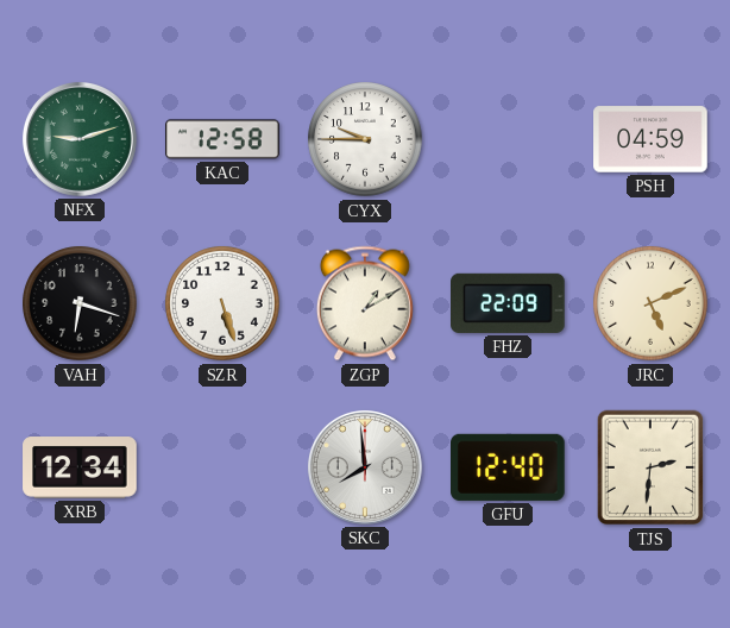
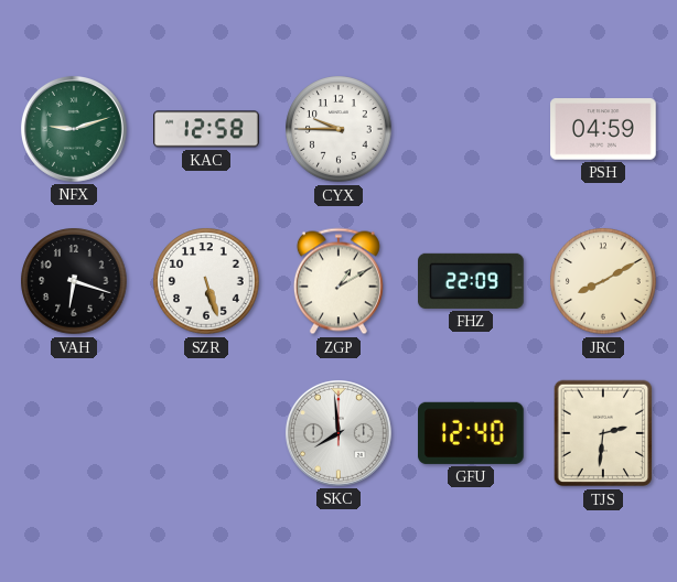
JRC: 5:11 -> 8:10 (603, 281)
XRB: 12:34 -> none (80, 467)
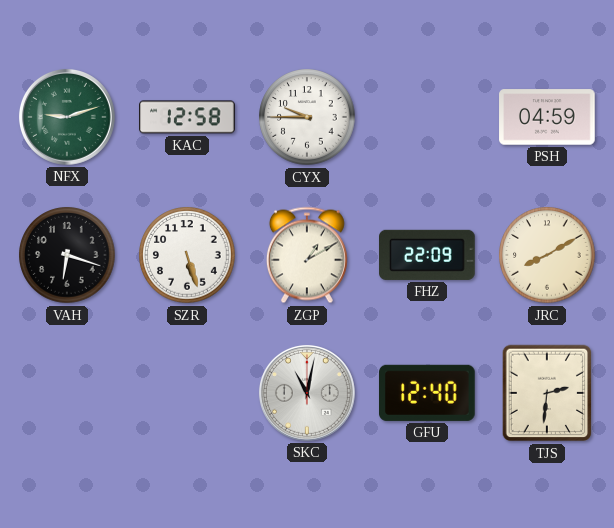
SKC: 7:59 -> 11:02 (307, 393)
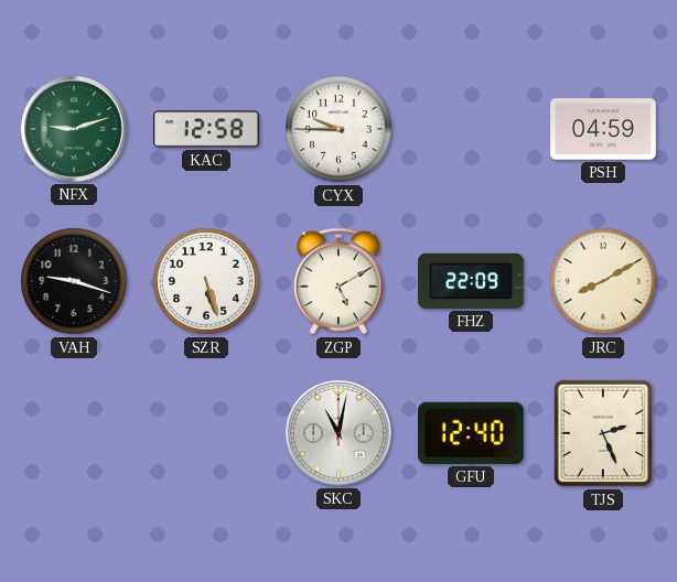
VAH: 6:18 -> 9:18 (74, 281)
ZGP: 1:10 -> 5:10 (338, 281)
TJS: 2:31 -> 2:26 (603, 433)
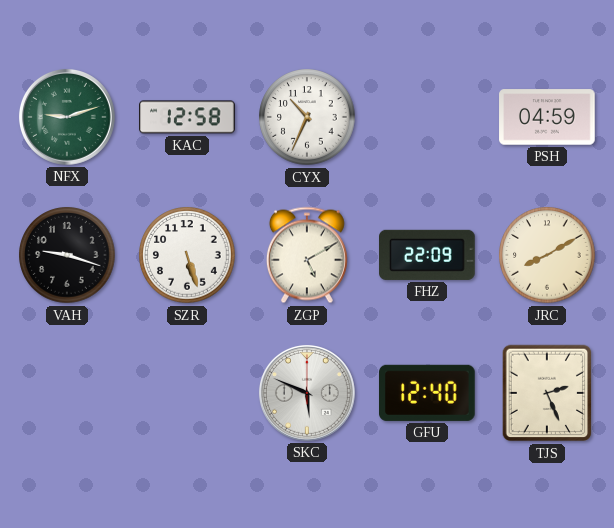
CYX: 9:45 -> 10:34 (307, 117)
SKC: 11:02 -> 5:49 (307, 393)
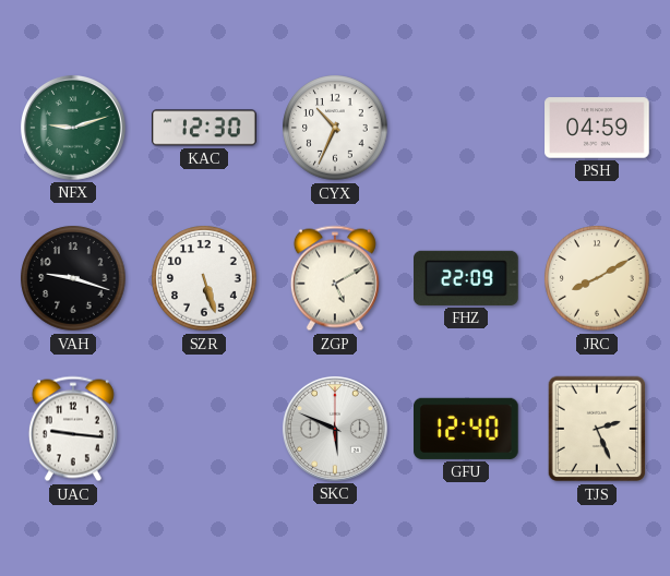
KAC: 12:58 -> 12:30 (204, 128)
UAC: none -> 9:16 (73, 429)
